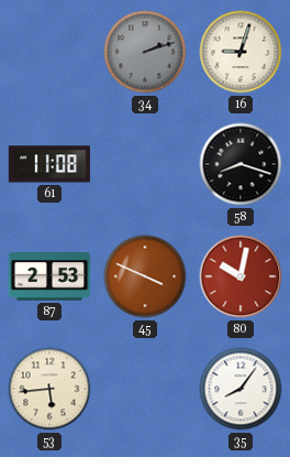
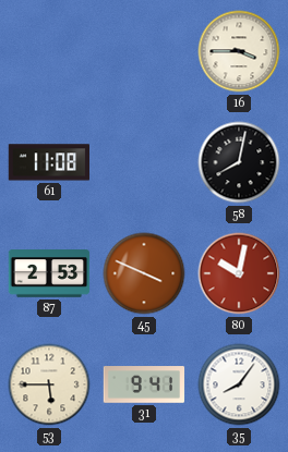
34: 2:12 -> none (145, 52)
16: 9:03 -> 3:45 (239, 51)
58: 8:18 -> 8:02 (239, 162)
53: 5:44 -> 5:45 (49, 384)
31: none -> 9:41 (144, 384)
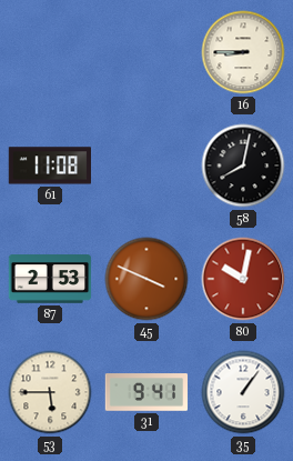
16: 3:45 -> 8:45 (243, 52)
35: 8:06 -> 1:06 (243, 392)
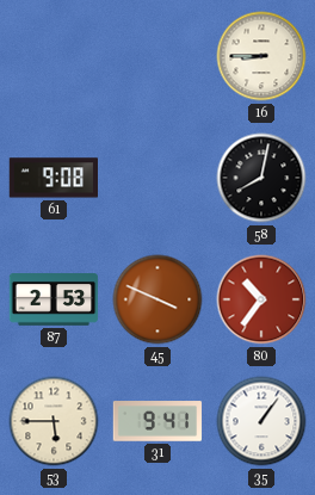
61: 11:08 -> 9:08 (52, 178)
80: 10:02 -> 10:36 (261, 299)
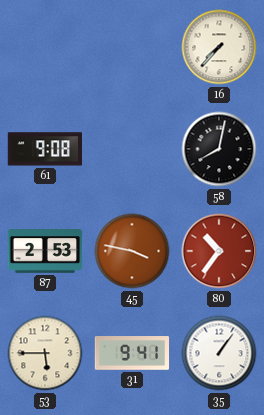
16: 8:45 -> 7:37 (219, 47)
45: 3:49 -> 3:47 (132, 251)
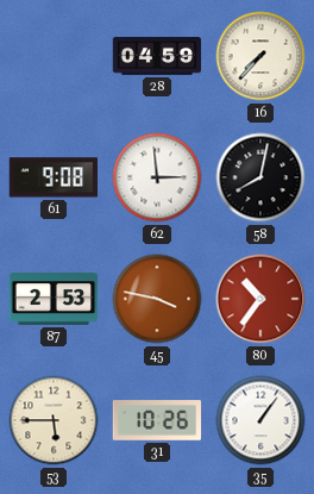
28: none -> 04:59 (157, 56)
62: none -> 2:59 (157, 177)
31: 9:41 -> 10:26 (157, 420)
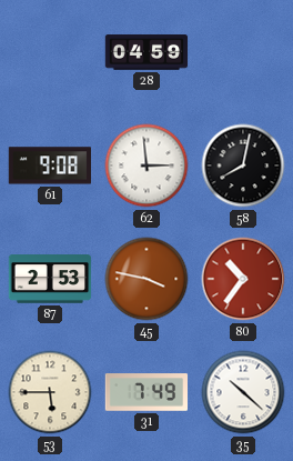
16: 7:37 -> none (260, 56)
31: 10:26 -> 7:49 (146, 392)
35: 1:06 -> 10:22 (243, 392)
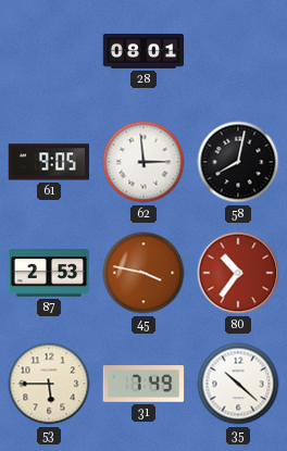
28: 04:59 -> 08:01 (143, 51)
61: 9:08 -> 9:05 (48, 162)
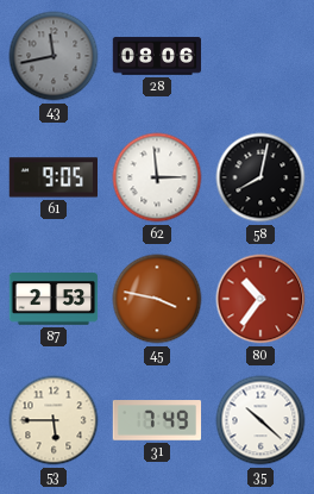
43: none -> 11:43 (54, 56)
28: 08:01 -> 08:06 (157, 56)
